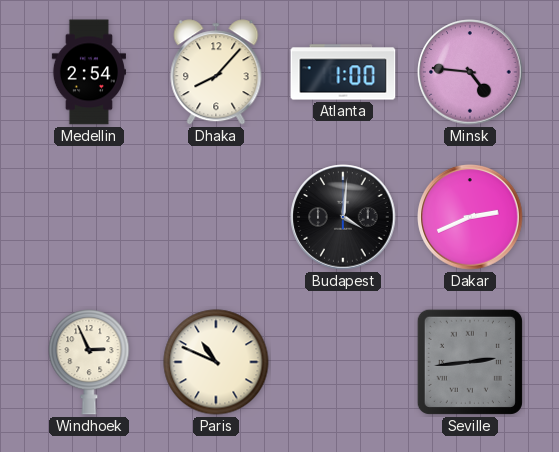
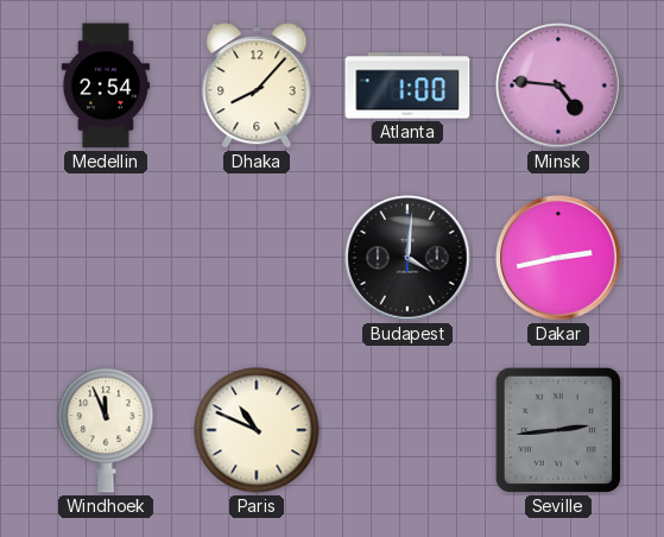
Dakar: 2:41 -> 2:43 (558, 258)
Windhoek: 2:56 -> 11:56 (106, 430)
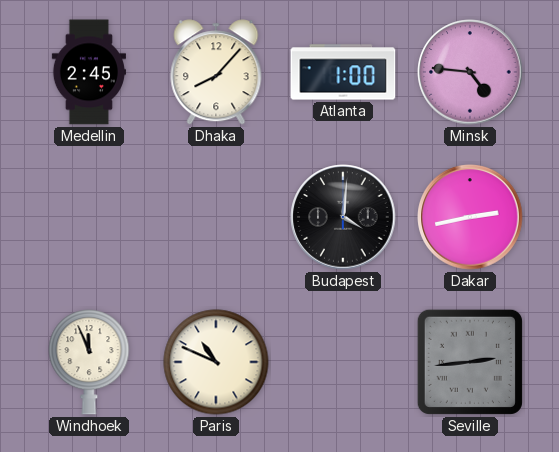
Medellin: 2:54 -> 2:45 (89, 72)
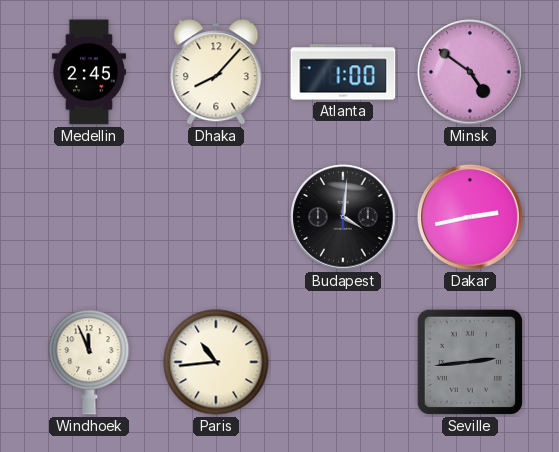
Minsk: 4:46 -> 4:51 (470, 72)
Paris: 10:49 -> 10:44 (216, 362)
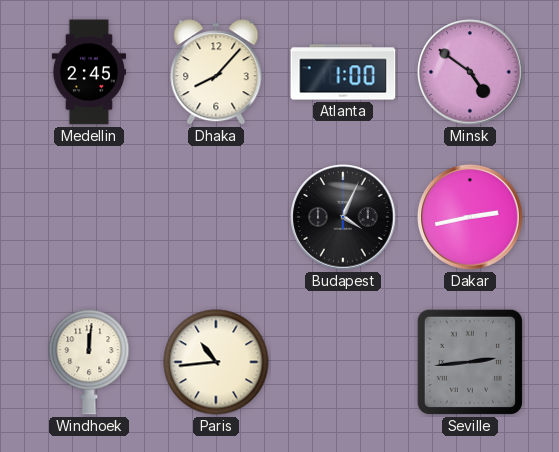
Budapest: 4:01 -> 4:04 (343, 217)
Windhoek: 11:56 -> 12:01 (89, 362)
